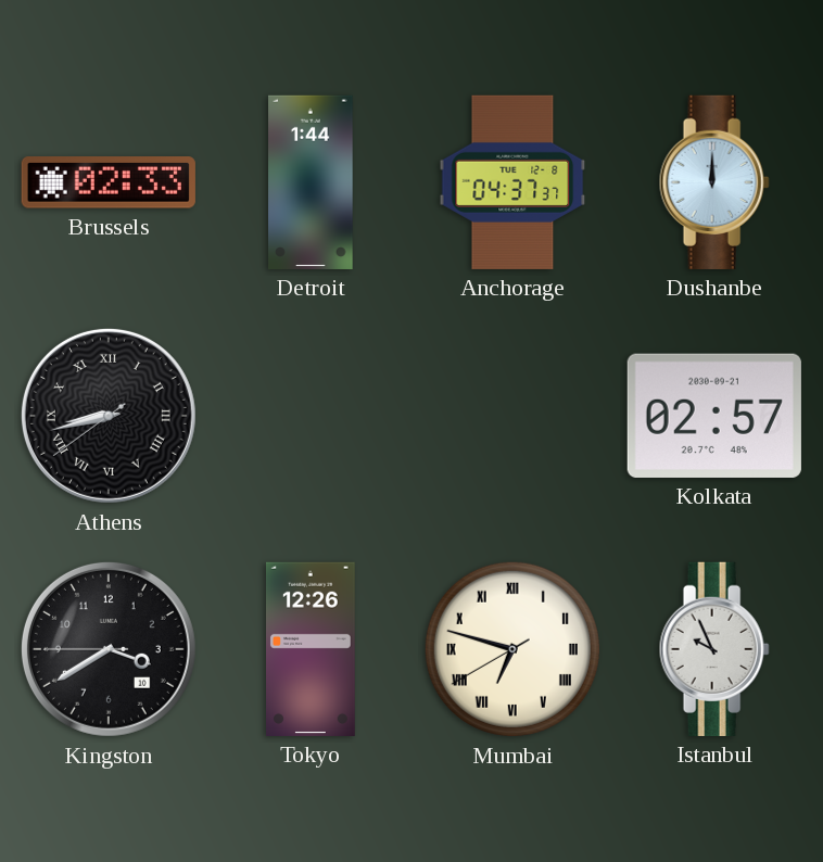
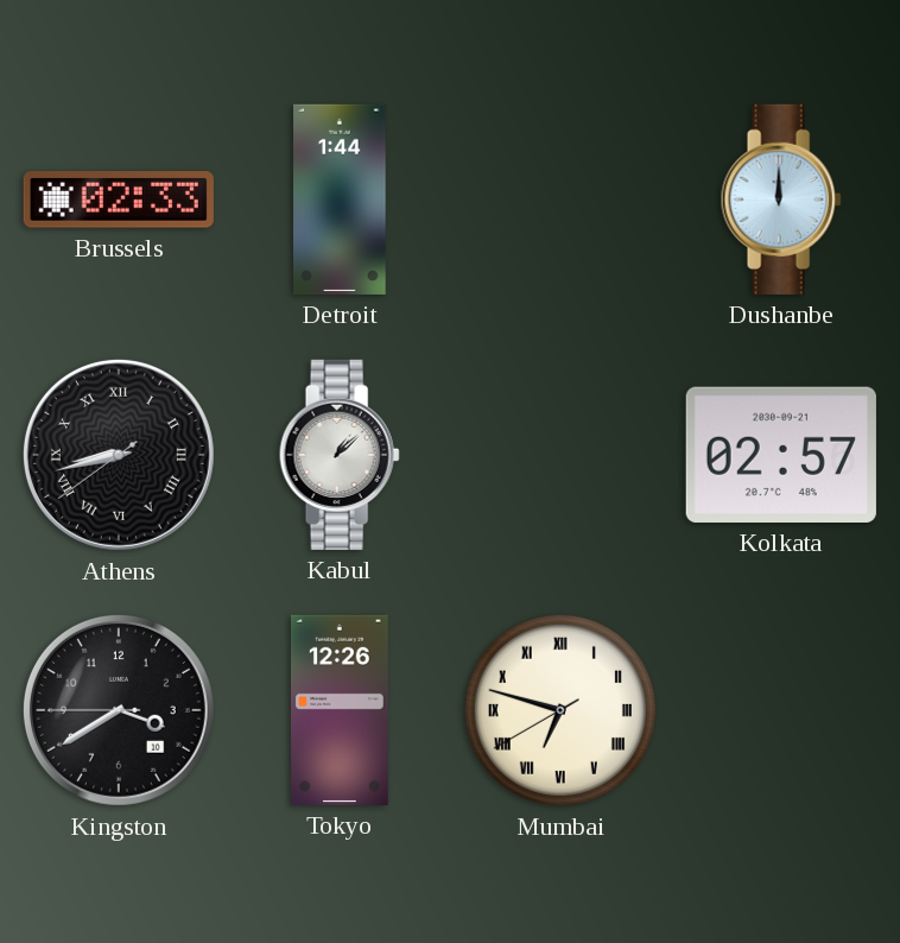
Anchorage: 04:37 -> none (512, 182)
Kabul: none -> 1:08 (340, 455)
Istanbul: 9:56 -> none (714, 649)
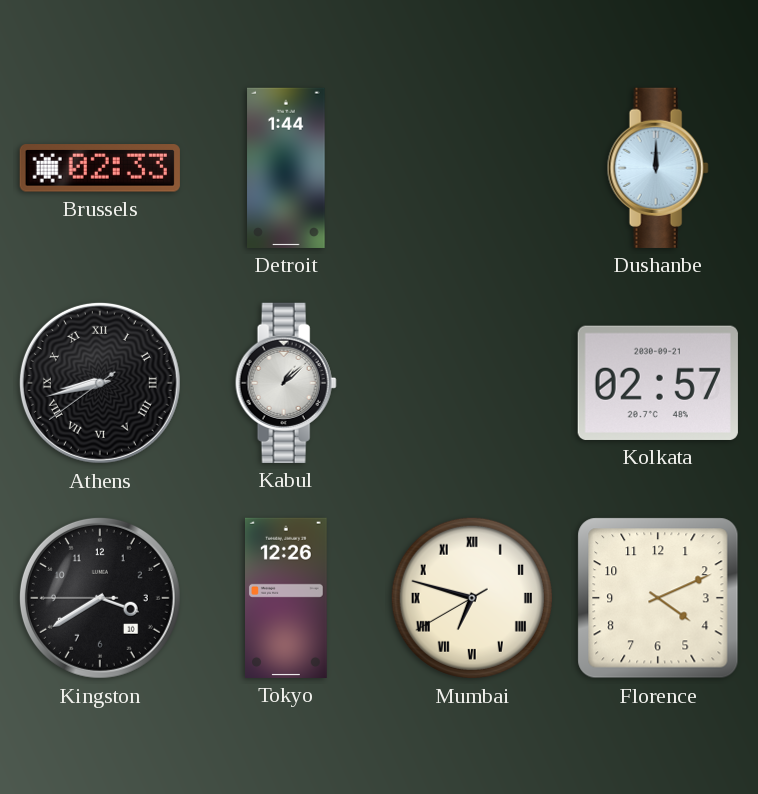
Florence: none -> 4:11 (658, 598)
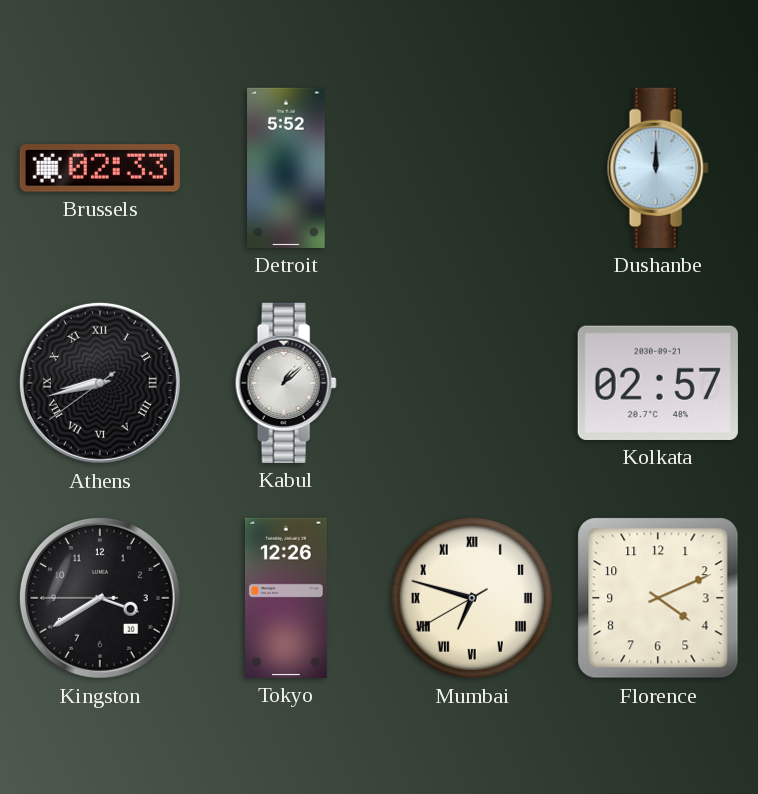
Detroit: 1:44 -> 5:52 (286, 168)
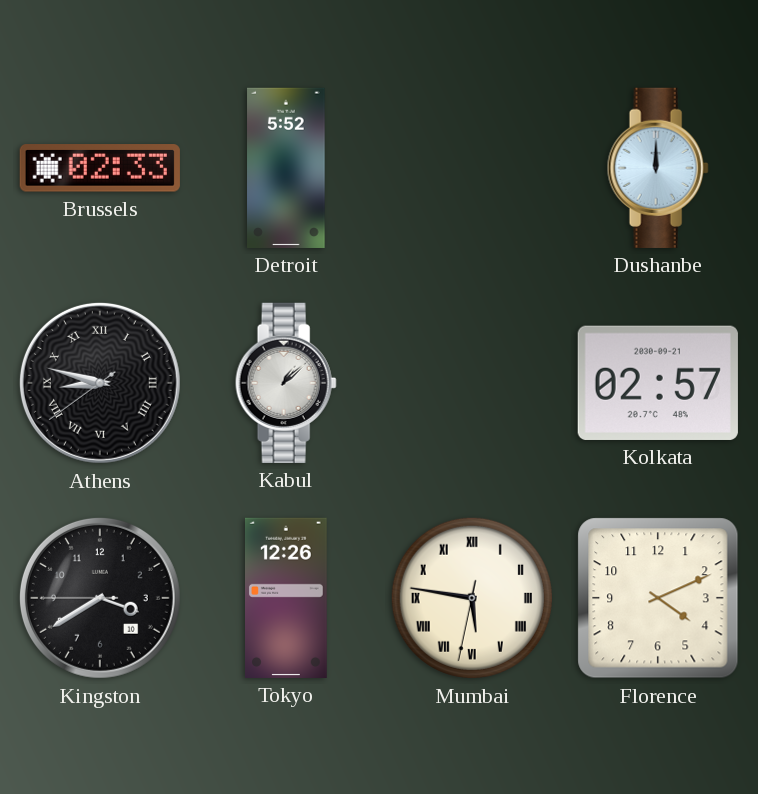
Athens: 8:42 -> 8:47 (100, 383)
Mumbai: 6:47 -> 5:46 (472, 598)
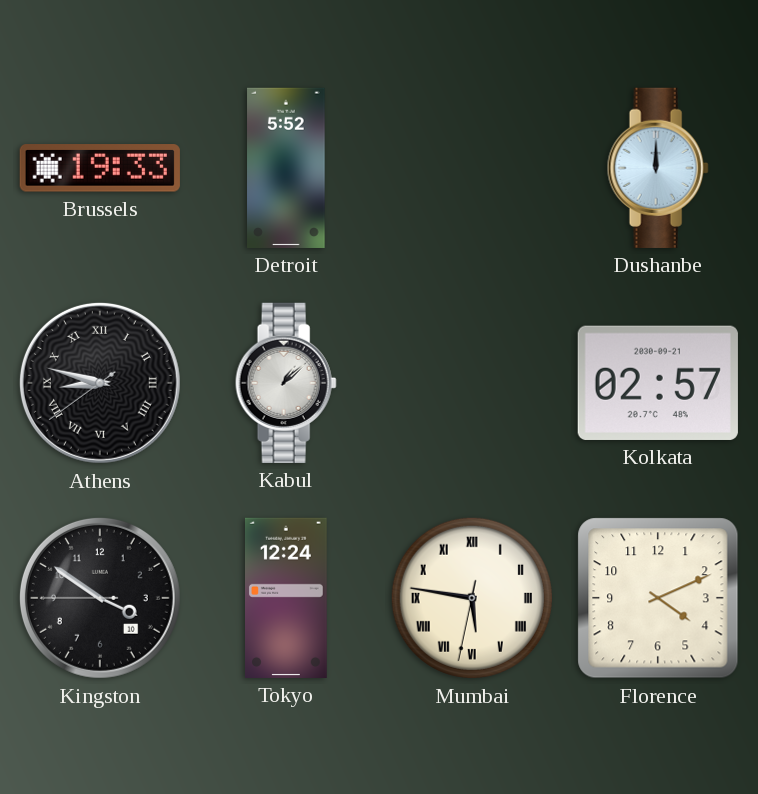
Brussels: 02:33 -> 19:33 (100, 168)
Kingston: 3:39 -> 3:50 (100, 598)
Tokyo: 12:26 -> 12:24 (287, 598)
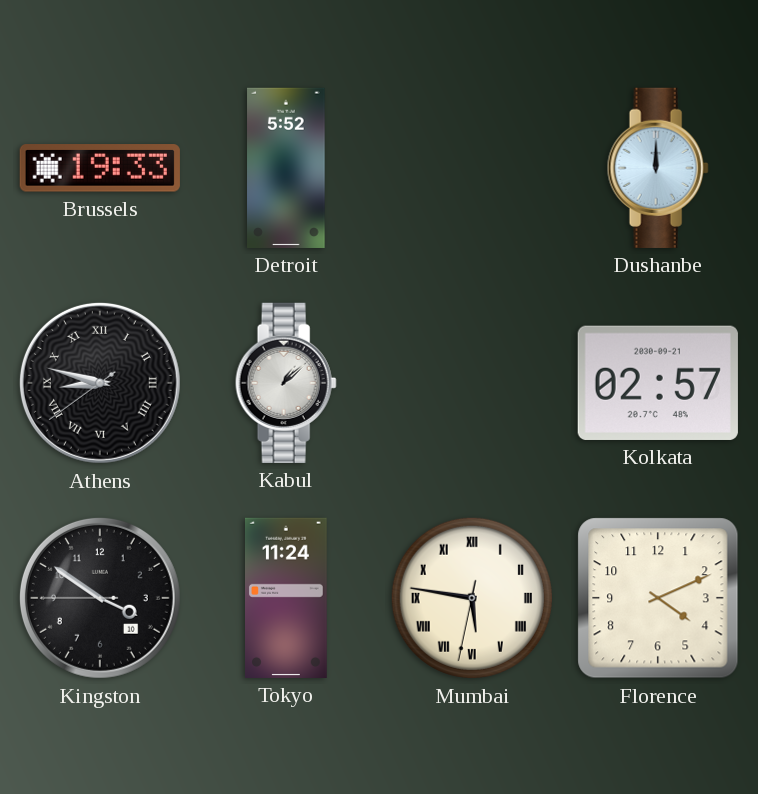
Tokyo: 12:24 -> 11:24 (287, 598)
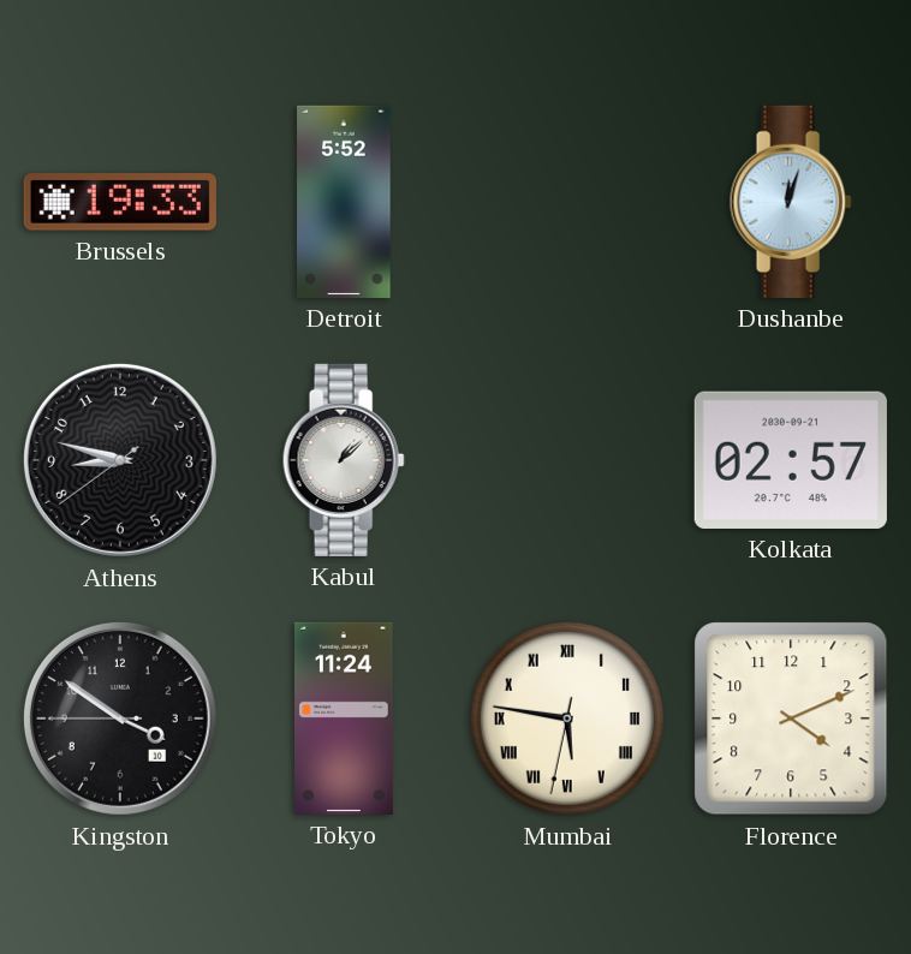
Dushanbe: 12:00 -> 12:03 (791, 202)
Athens numerals: Roman -> Arabic (120, 460)
